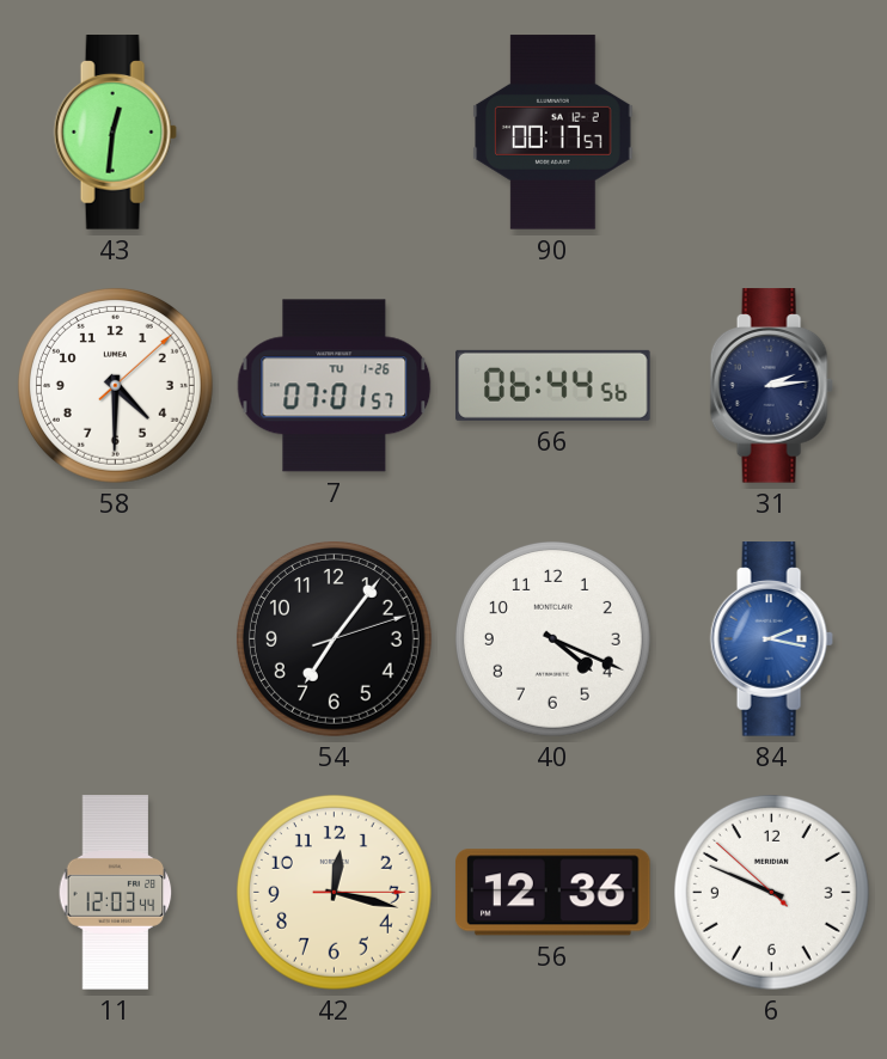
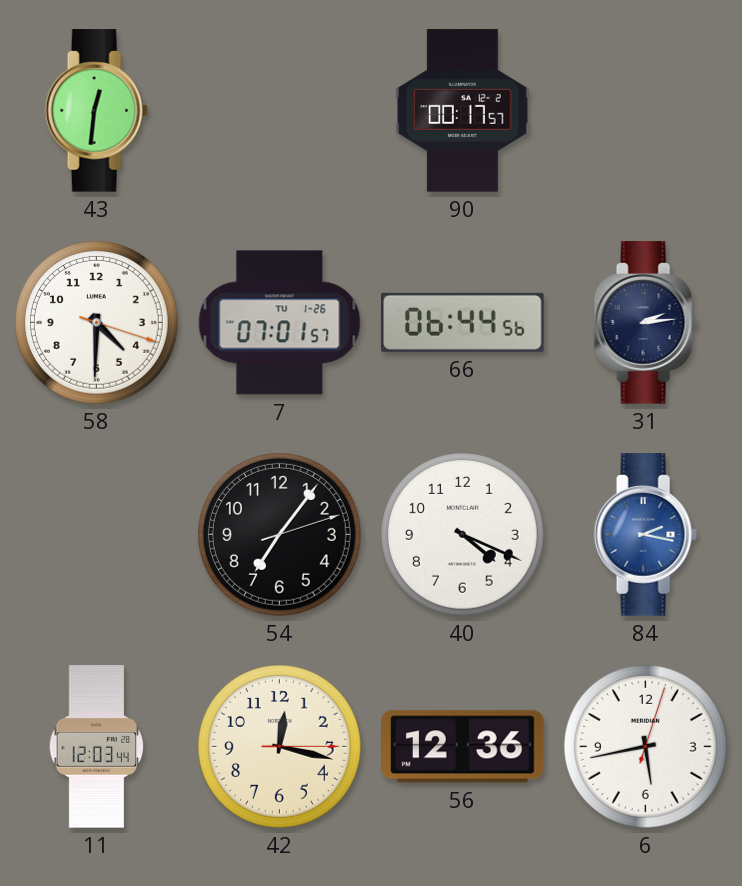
58: 4:30:08 -> 4:30:18 (96, 322)
6: 9:48 -> 5:43 (645, 746)
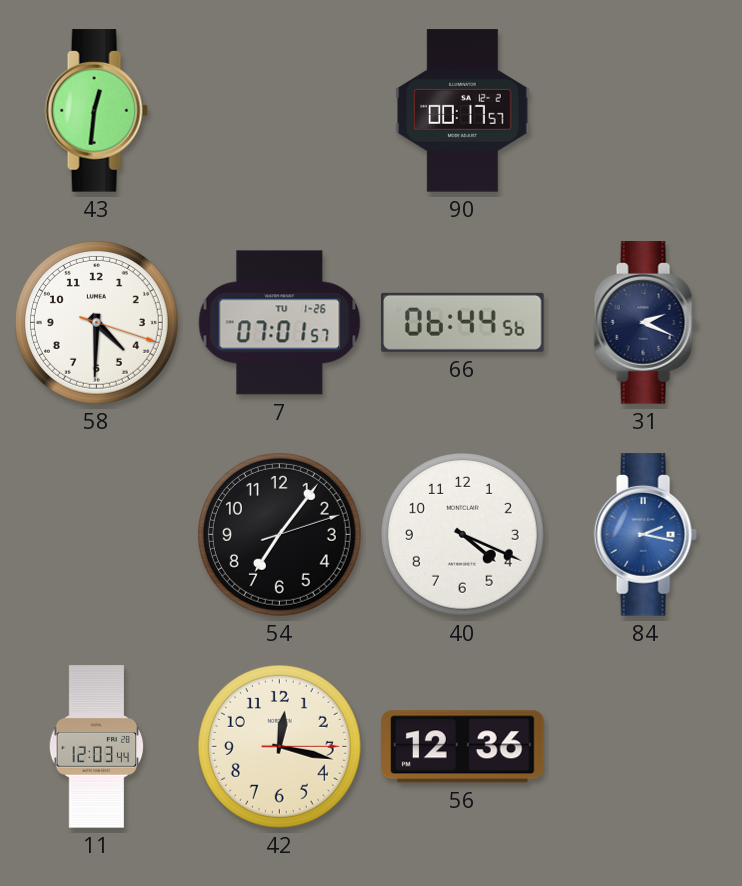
31: 2:14 -> 2:19 (645, 323)
6: 5:43 -> none (645, 746)
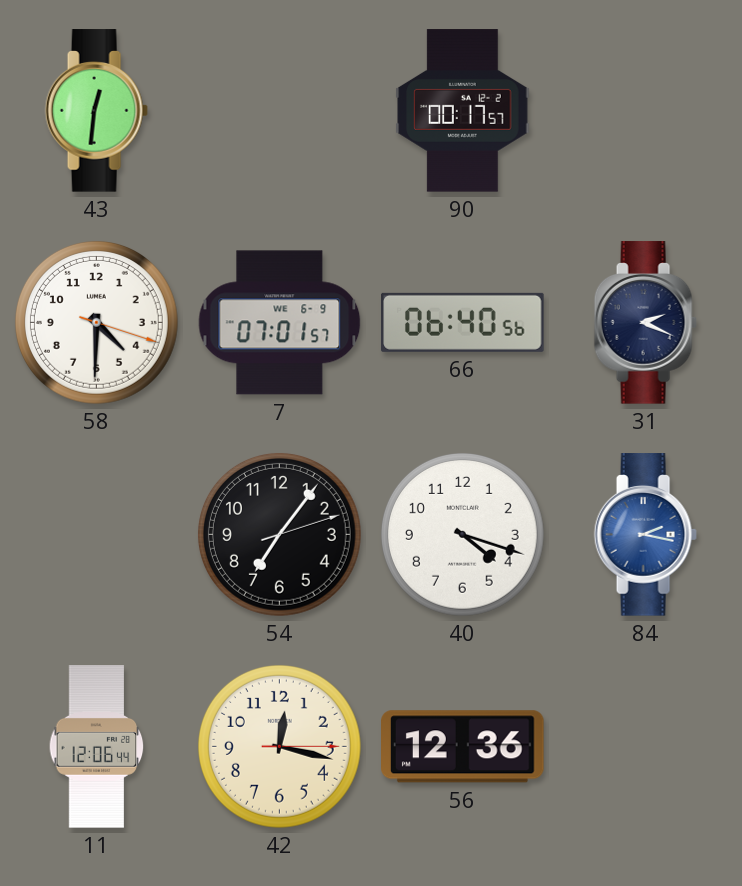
7 date: TU 1-26 -> WE 6-9 (280, 323)
66: 06:44 -> 06:40 (463, 322)
40: 4:19 -> 4:18 (462, 534)
11: 12:03 -> 12:06 (97, 747)
